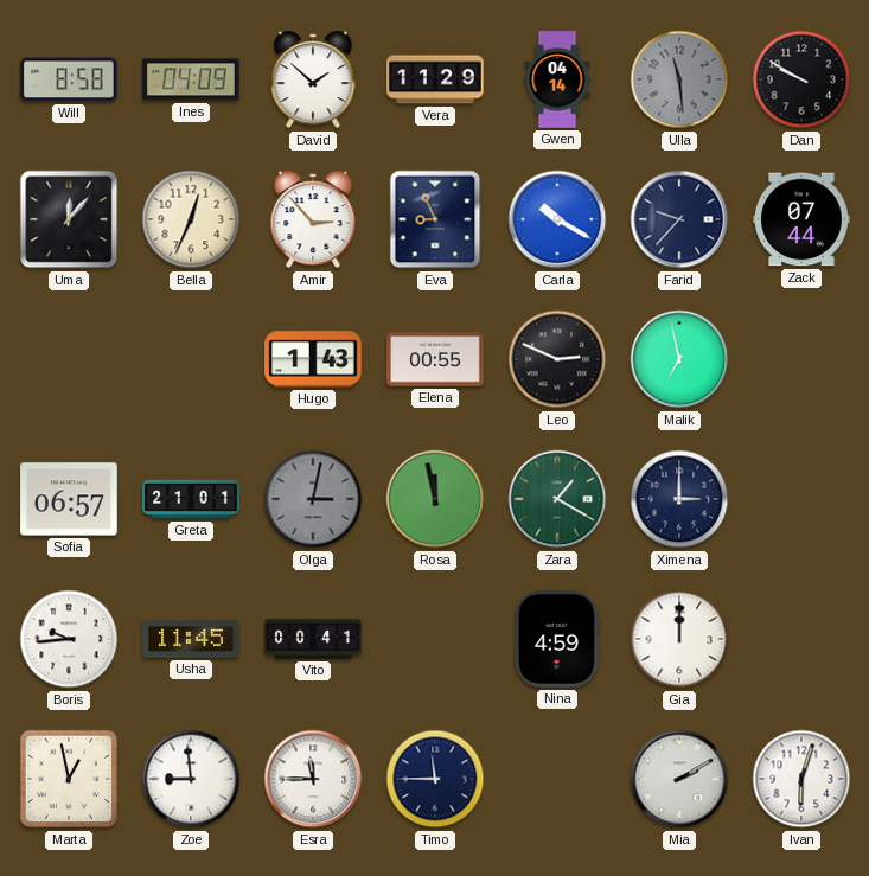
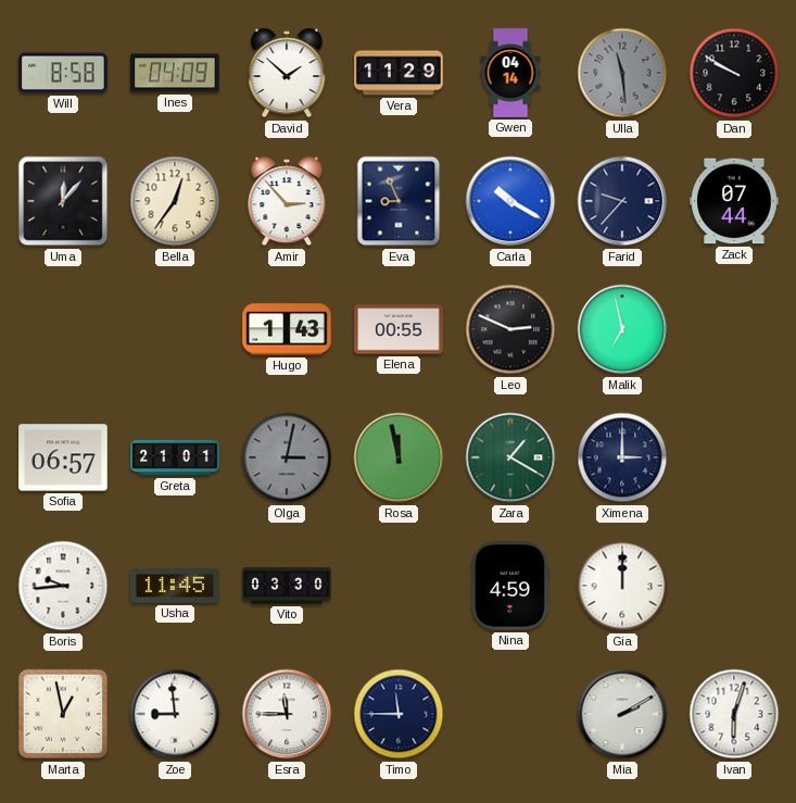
Bella: 12:34 -> 12:36 (175, 201)
Vito: 00:41 -> 03:30 (287, 586)
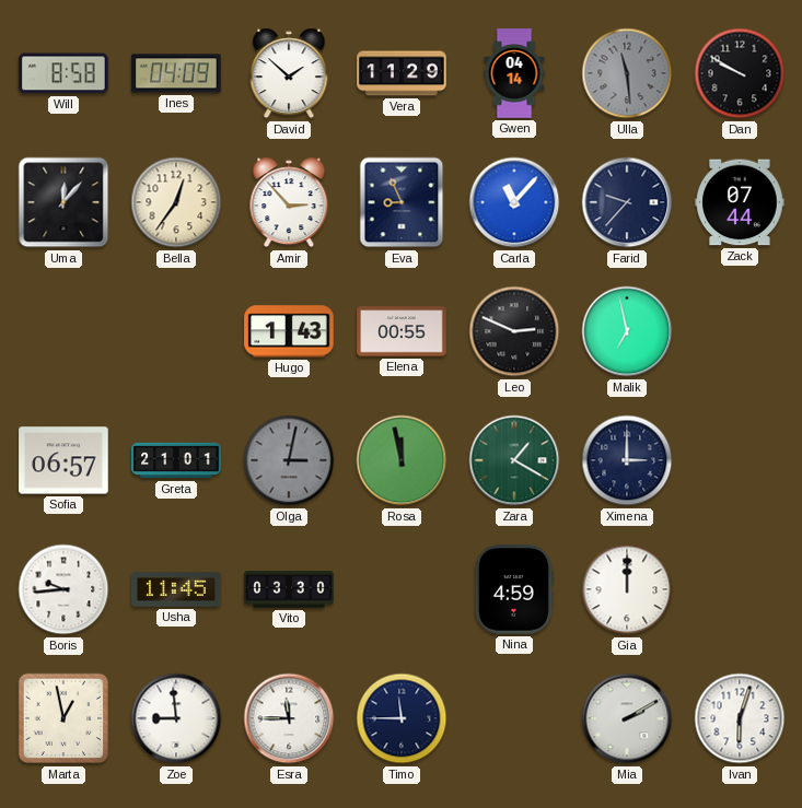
Carla: 10:20 -> 11:07 (514, 202)
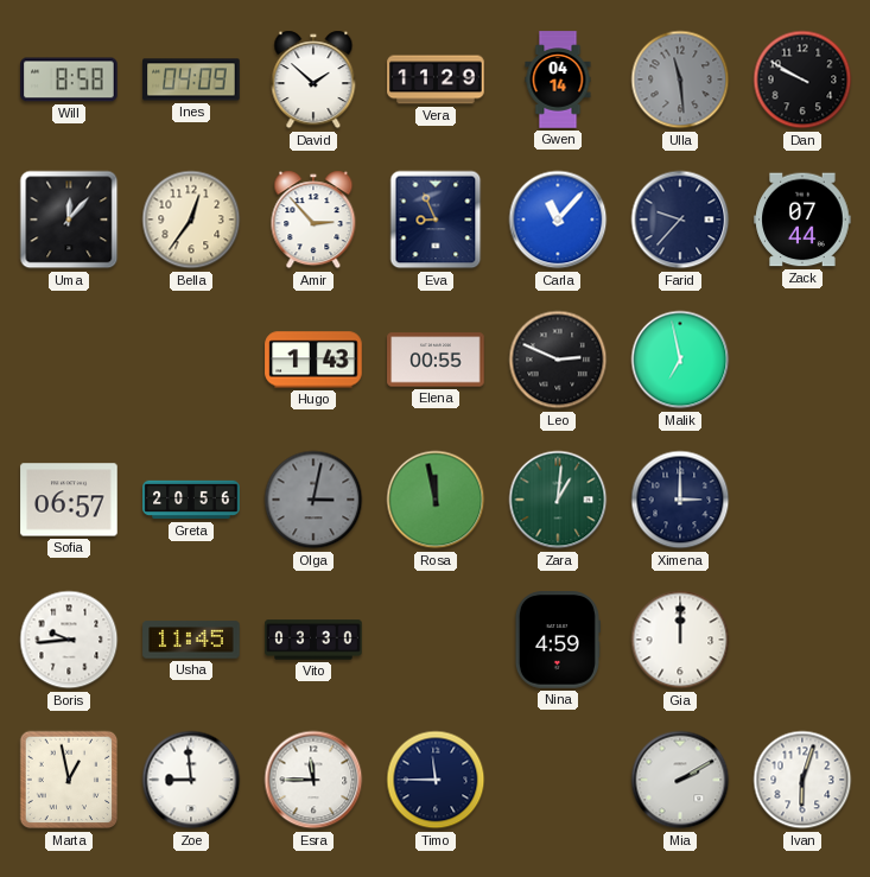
Greta: 21:01 -> 20:56 (191, 500)
Zara: 1:20 -> 1:01 (558, 500)
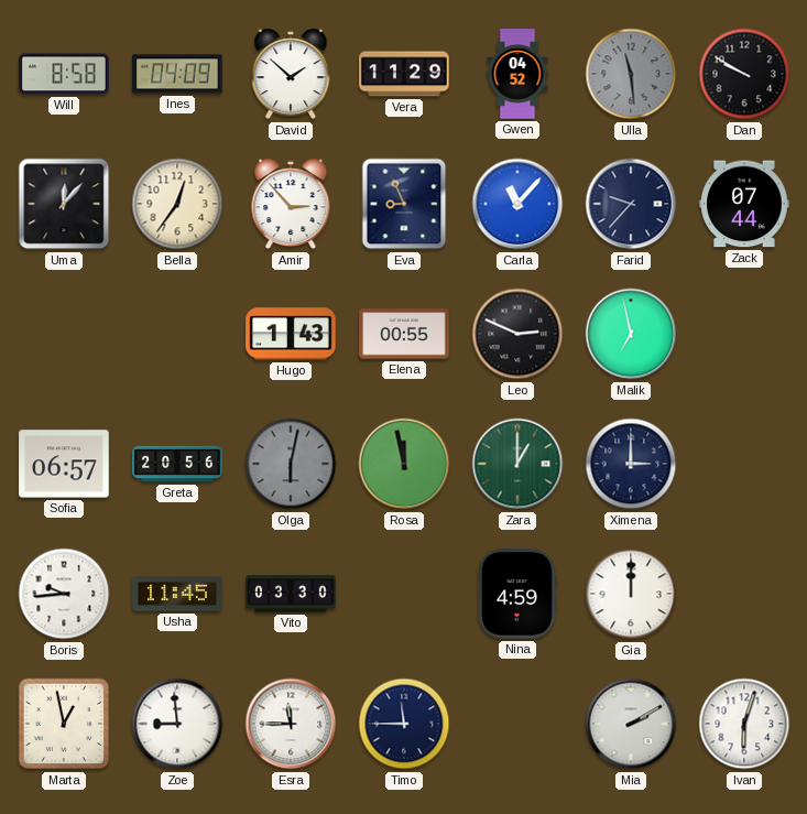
Gwen: 04:14 -> 04:52 (517, 74)
Olga: 3:02 -> 6:02 (291, 464)
Zara: 1:01 -> 1:00 (517, 464)
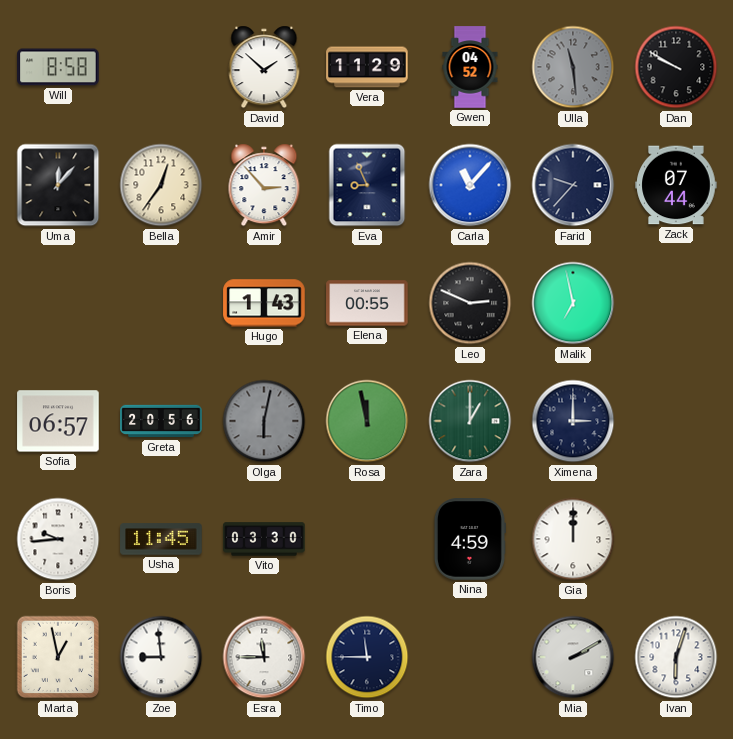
Ines: 04:09 -> none (177, 74)
